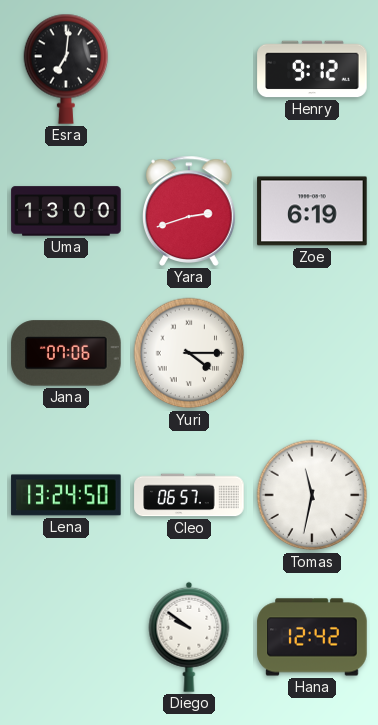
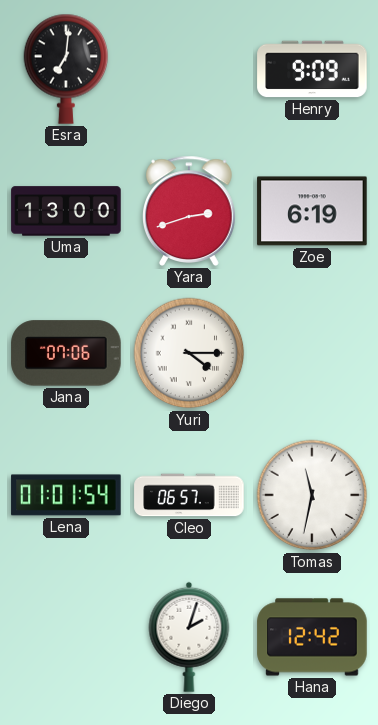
Henry: 9:12 -> 9:09 (312, 69)
Lena: 13:24 -> 01:01 (66, 495)
Diego: 9:51 -> 2:03 (189, 637)
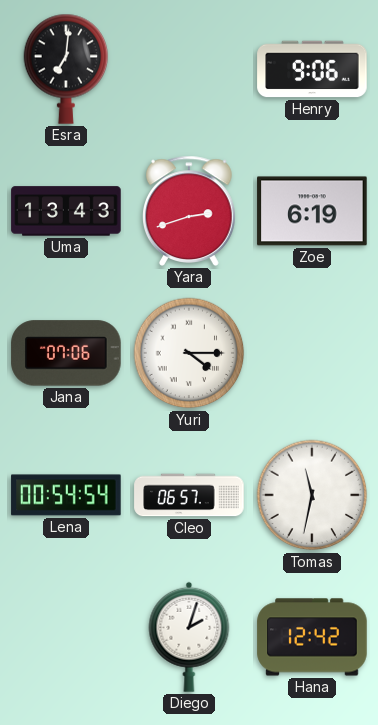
Henry: 9:09 -> 9:06 (312, 69)
Uma: 13:00 -> 13:43 (66, 211)
Lena: 01:01 -> 00:54 (66, 495)
